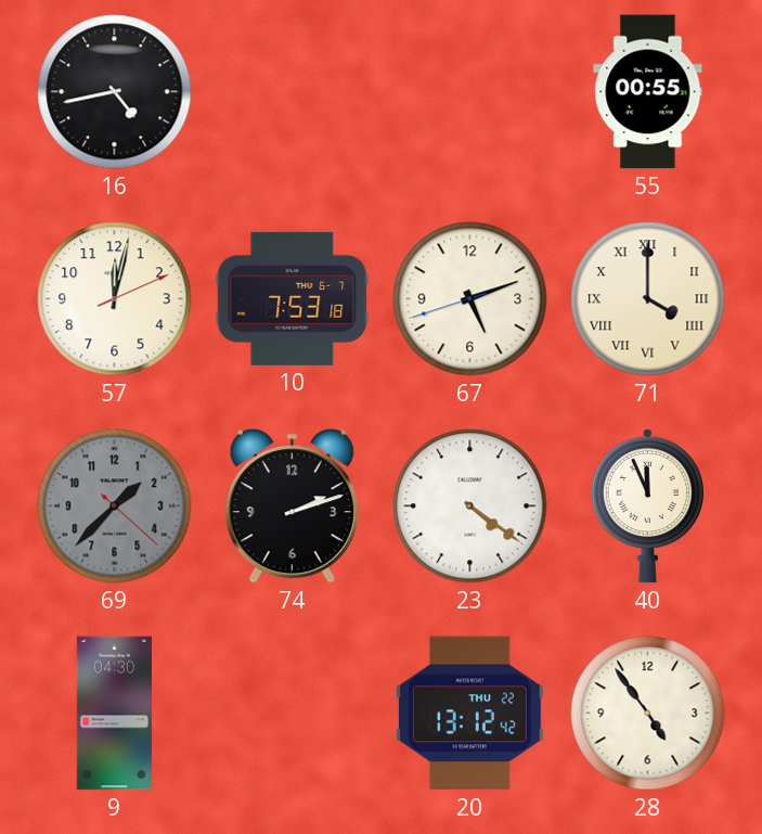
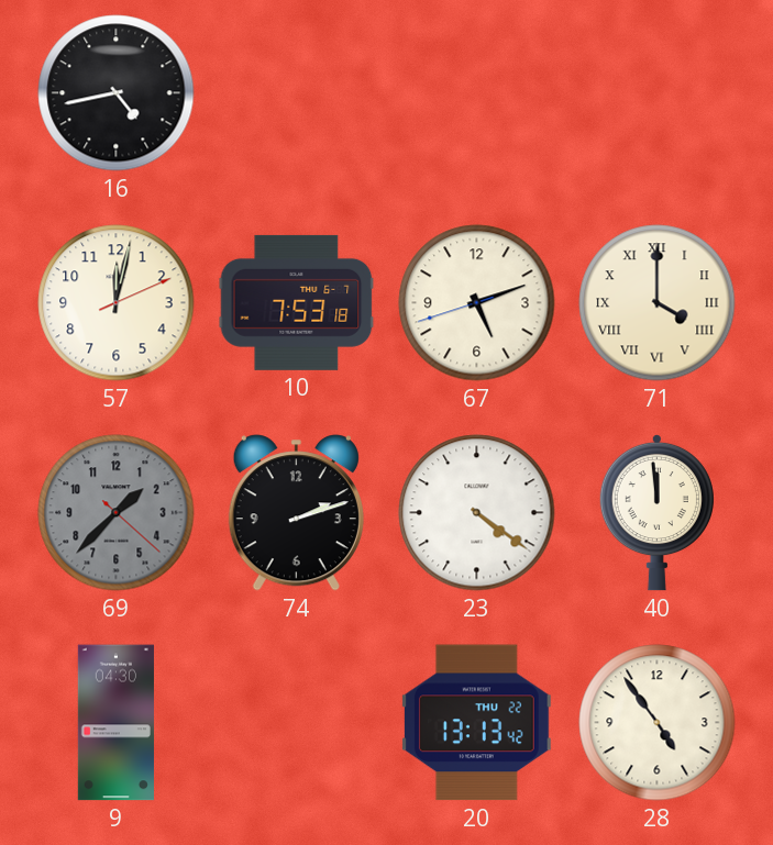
55: 00:55 -> none (648, 92)
40: 11:56 -> 11:59 (656, 512)
20: 13:12 -> 13:13 (476, 723)
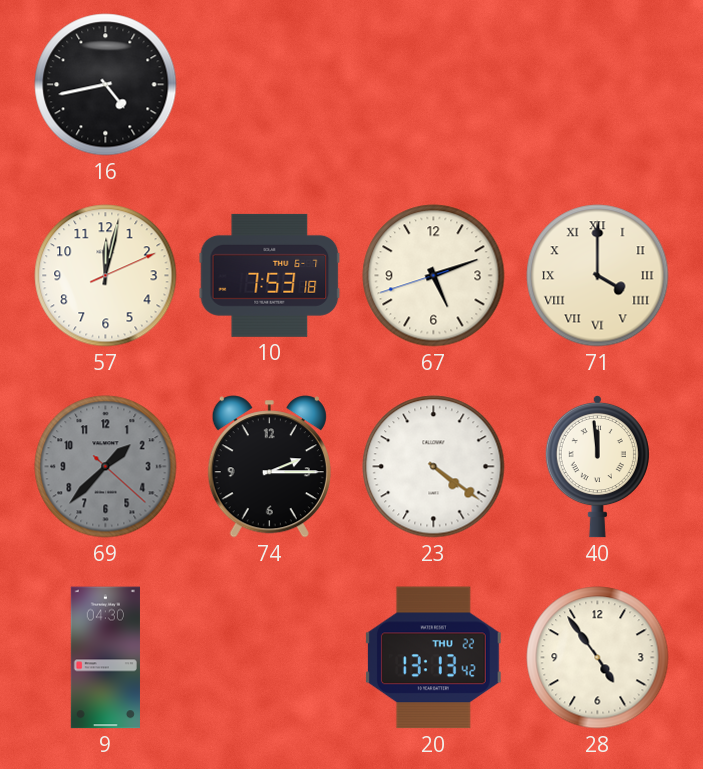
74: 2:12 -> 2:15 (269, 467)
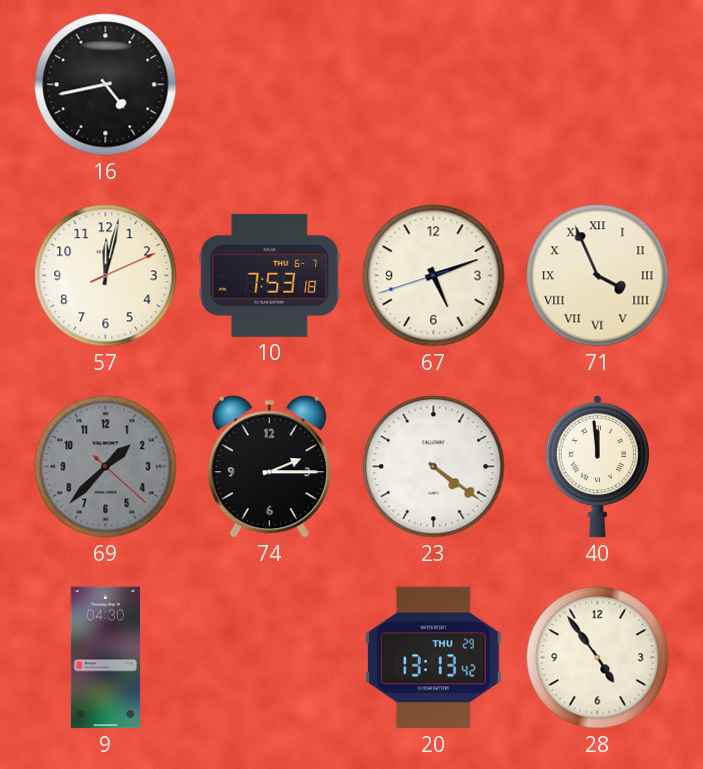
71: 4:00 -> 3:56 (598, 276)
20 date: THU 22 -> THU 29 (433, 658)
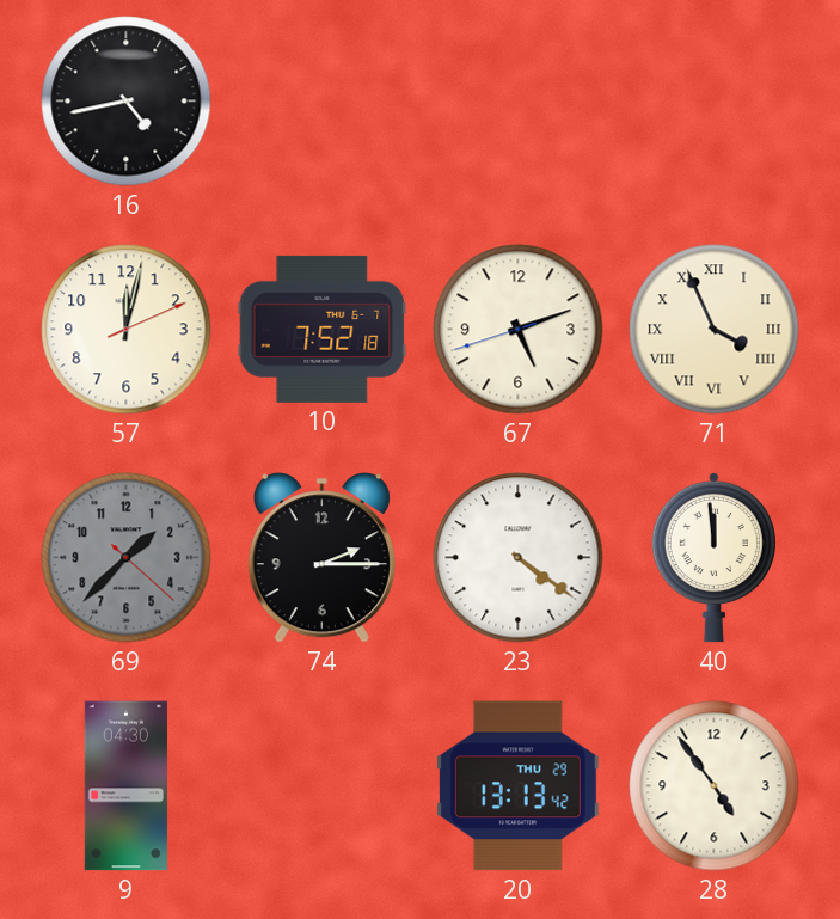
10: 7:53 -> 7:52 (323, 329)
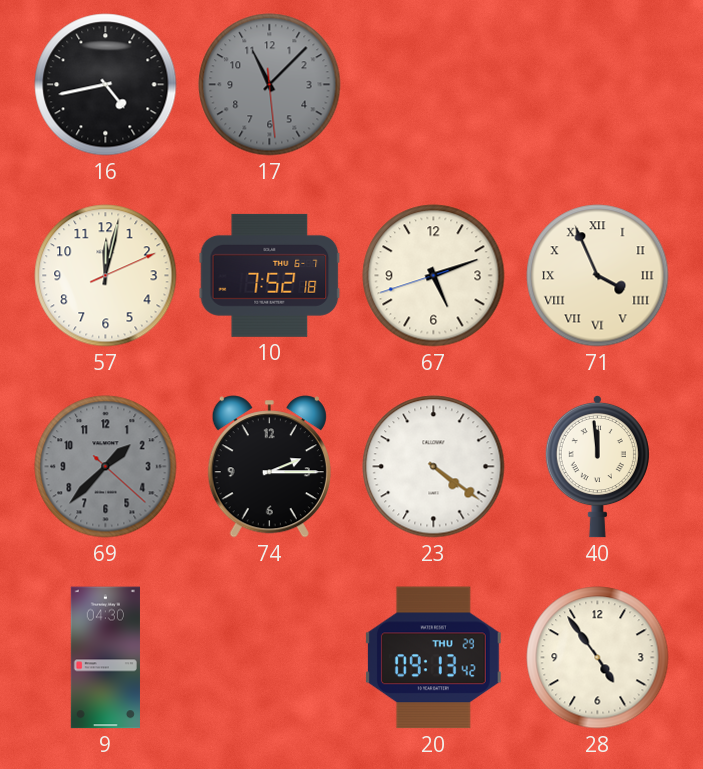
17: none -> 11:07 (270, 85)
20: 13:13 -> 09:13 (433, 658)
